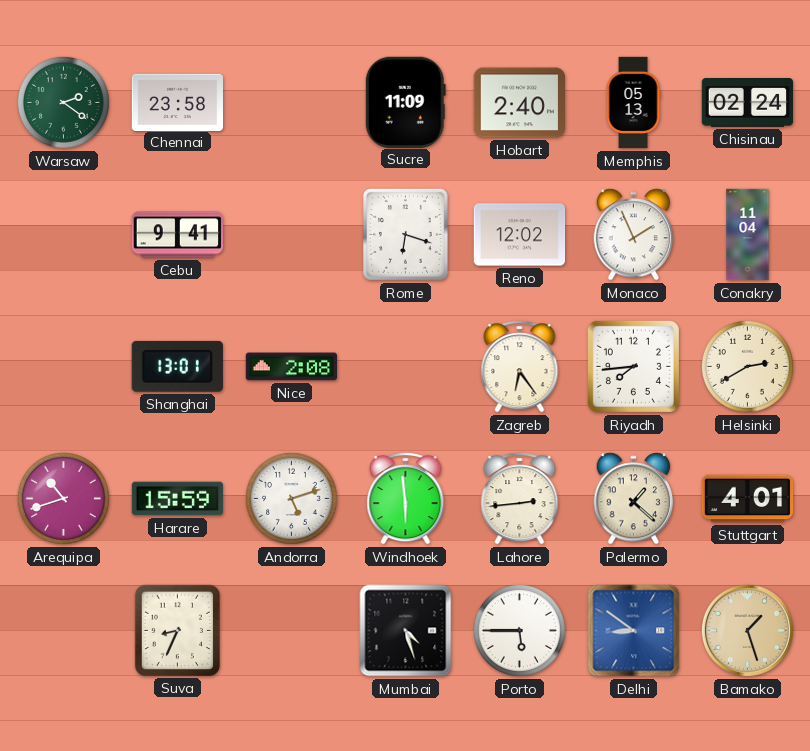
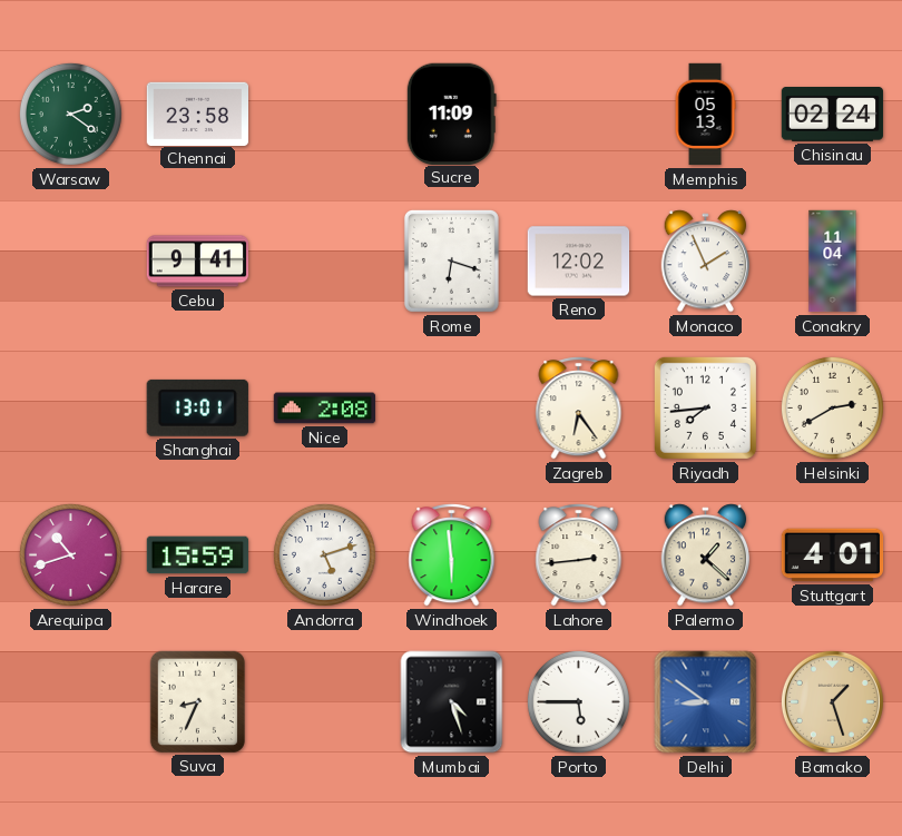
Hobart: 2:40 -> none (519, 103)
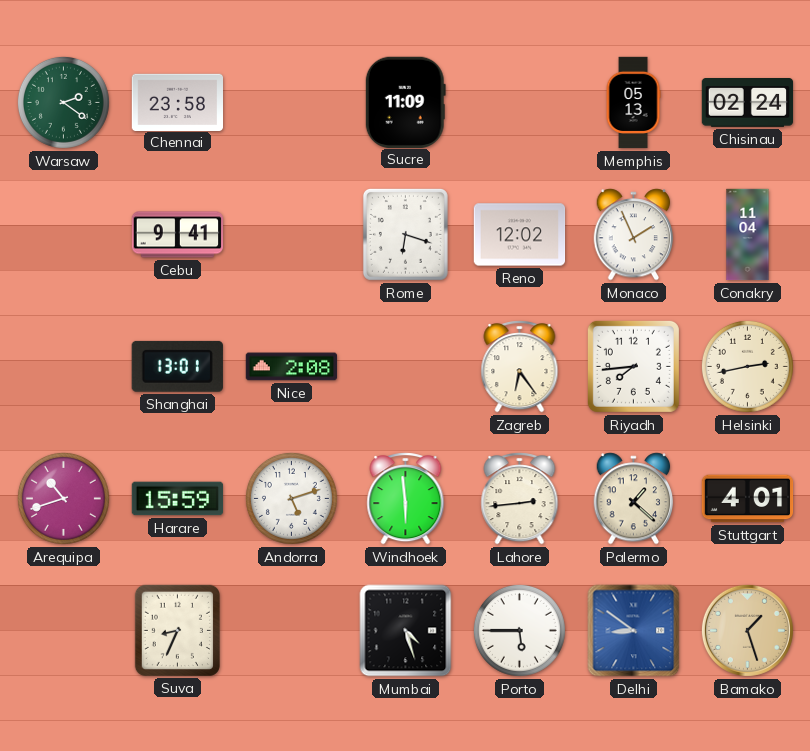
Helsinki: 2:40 -> 2:43 (747, 366)
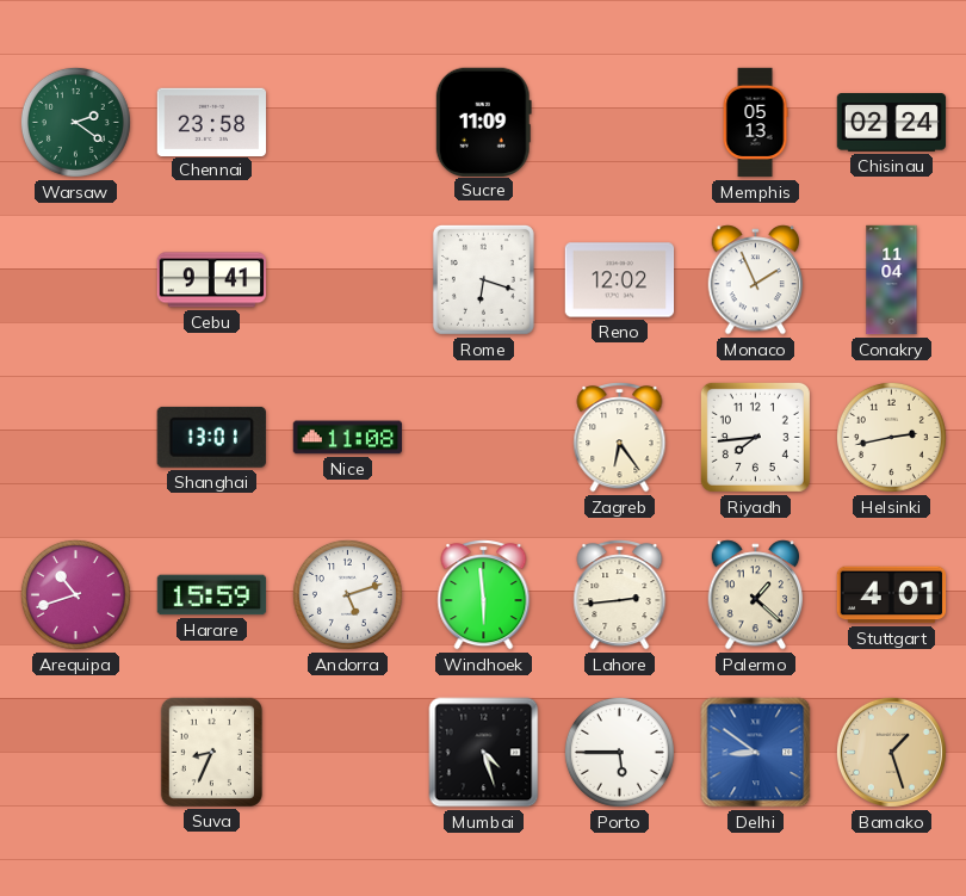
Nice: 2:08 -> 11:08 (348, 438)
